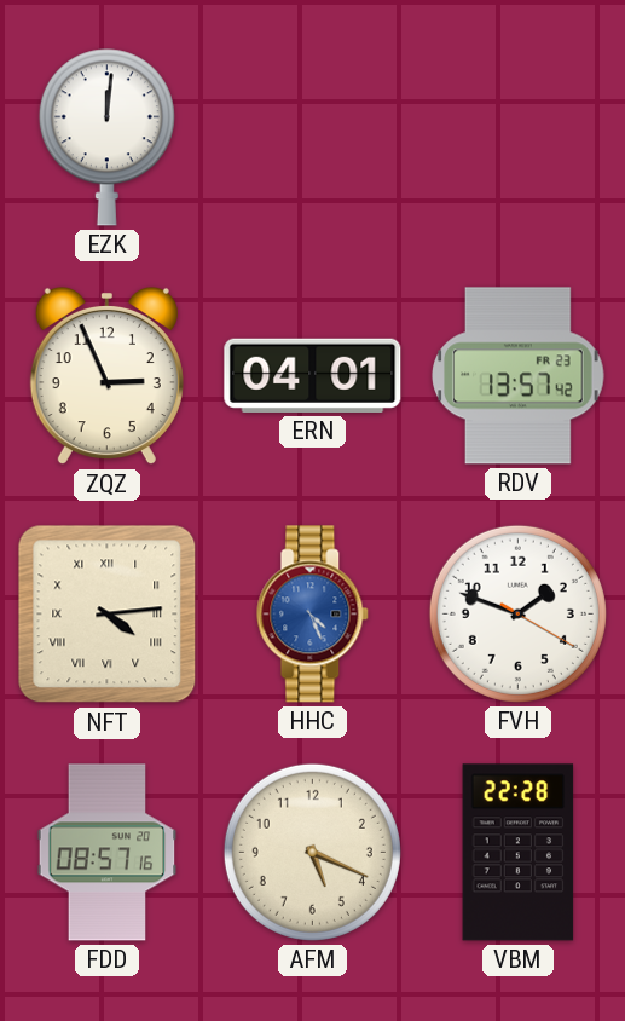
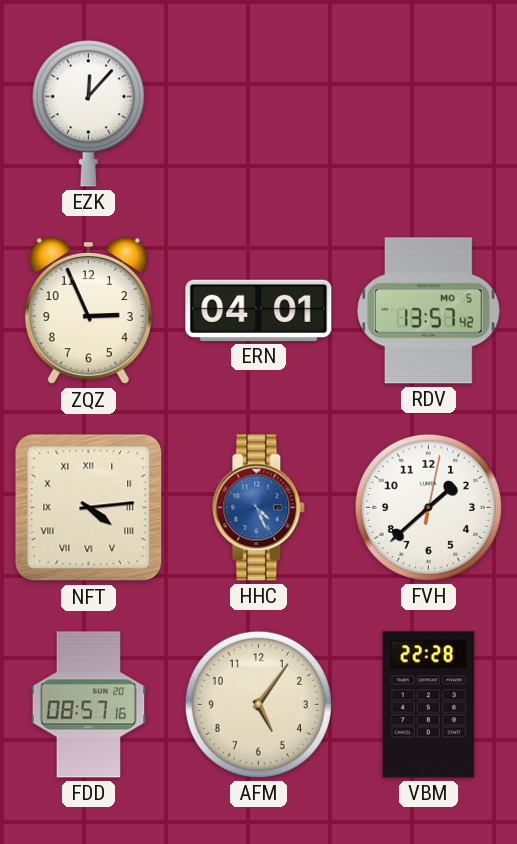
EZK: 12:01 -> 12:07 (88, 114)
RDV date: FR 23 -> MO 5 (429, 311)
FVH: 1:48 -> 1:38 (428, 507)
AFM: 5:19 -> 5:06 (258, 704)
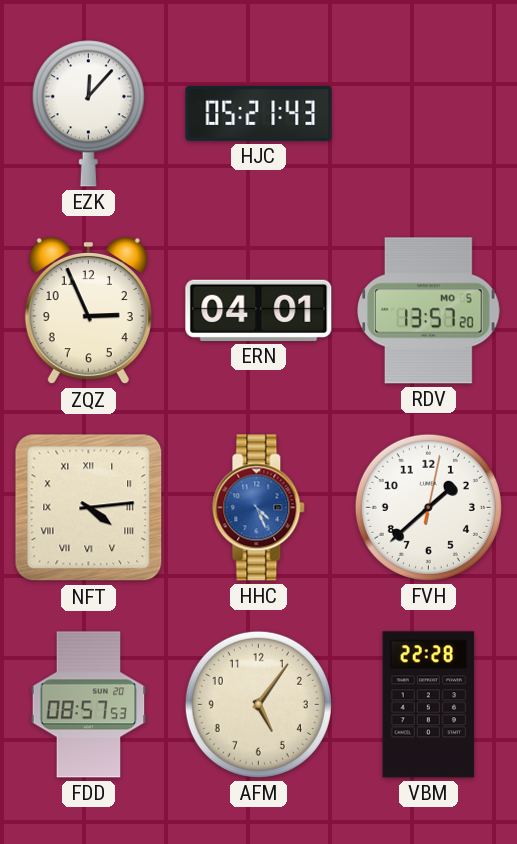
HJC: none -> 05:21 (259, 113)
RDV: 13:57:42 -> 13:57:20 (429, 311)
FDD: 08:57:16 -> 08:57:53 (89, 705)
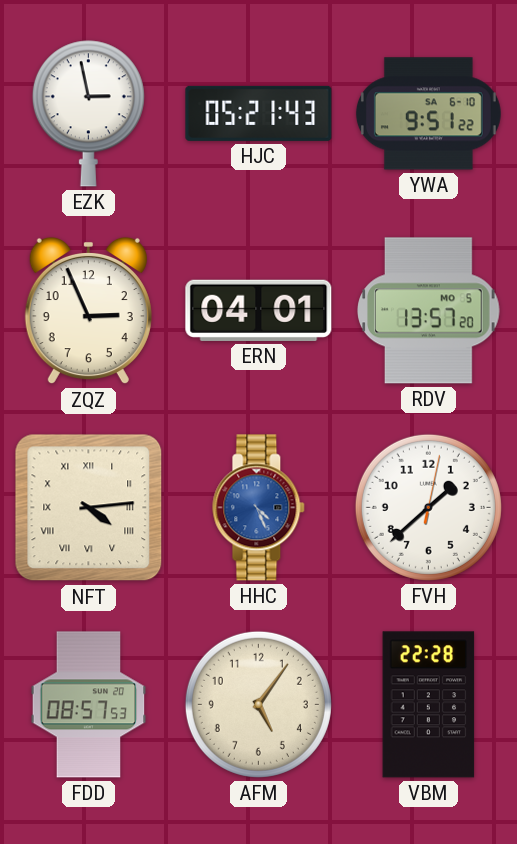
EZK: 12:07 -> 2:58 (88, 114)
YWA: none -> 9:51 (428, 114)
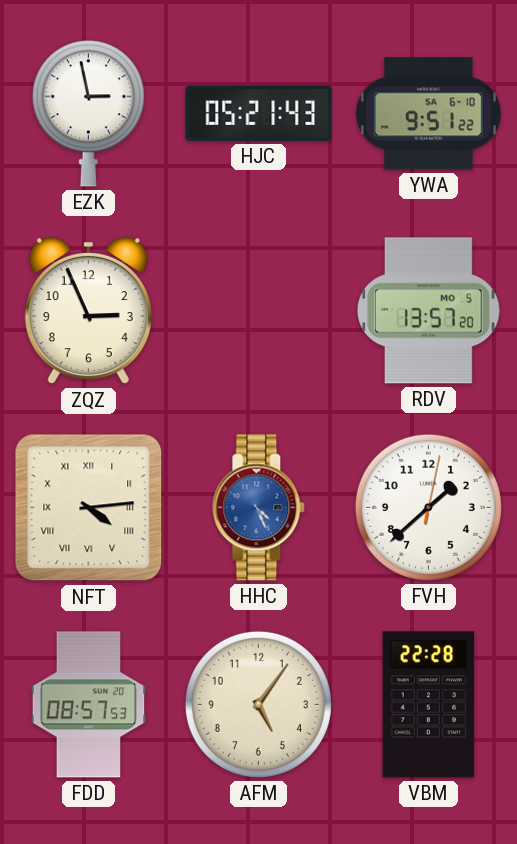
ERN: 04:01 -> none (259, 310)
